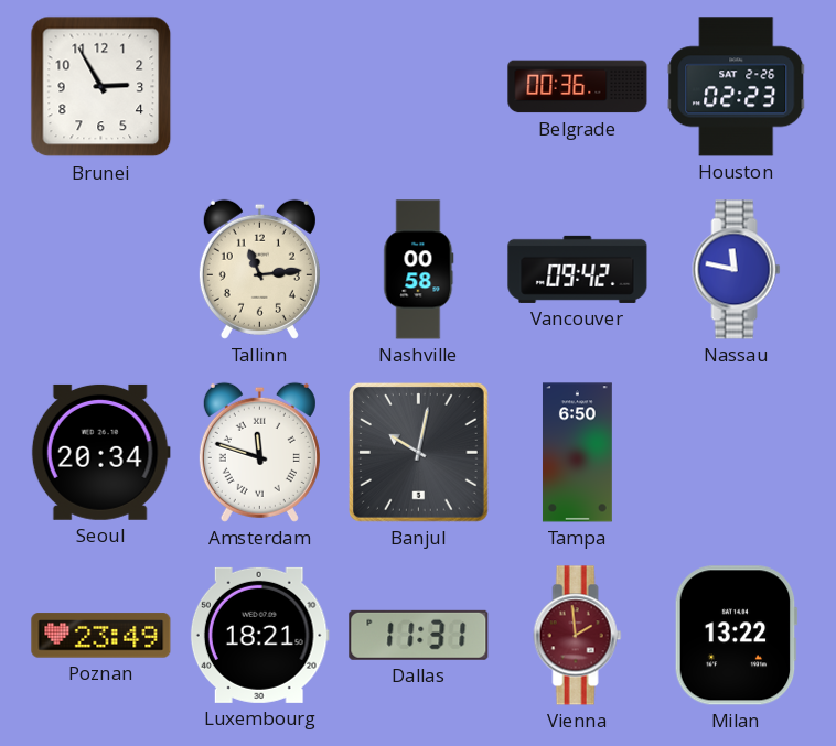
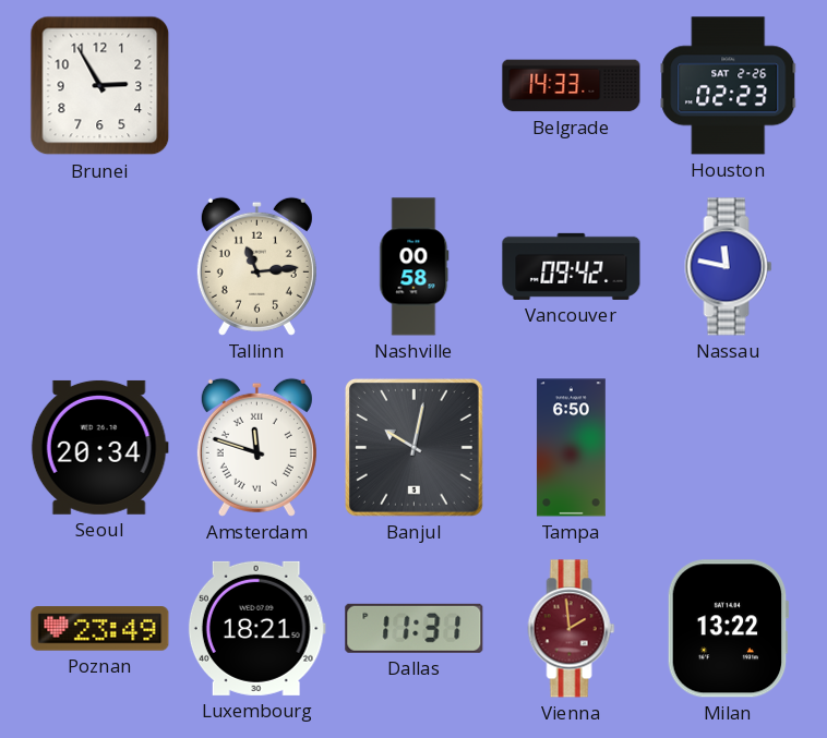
Belgrade: 00:36 -> 14:33 (572, 86)
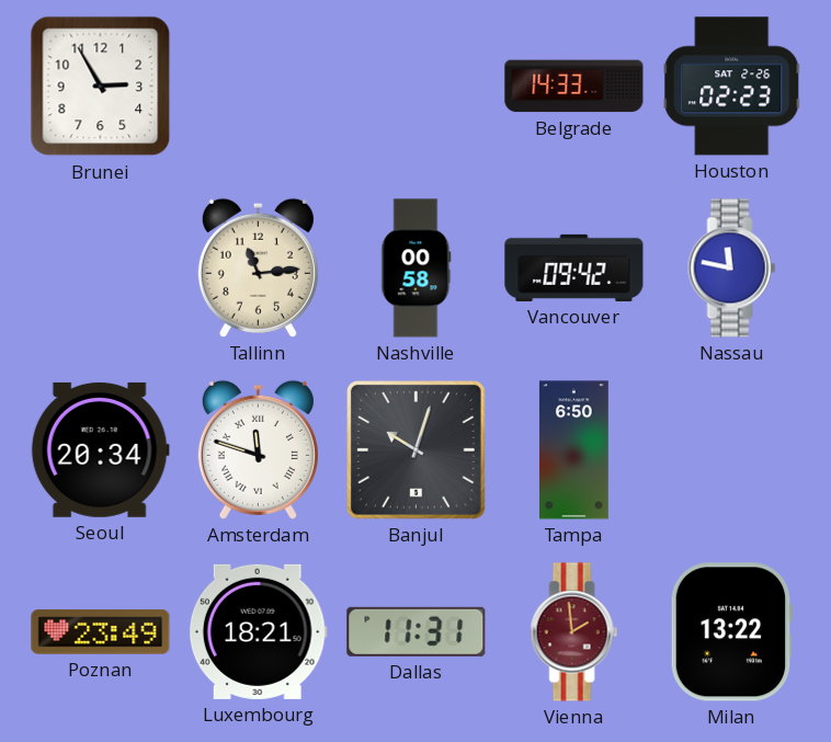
Banjul: 10:02 -> 10:03 (415, 449)
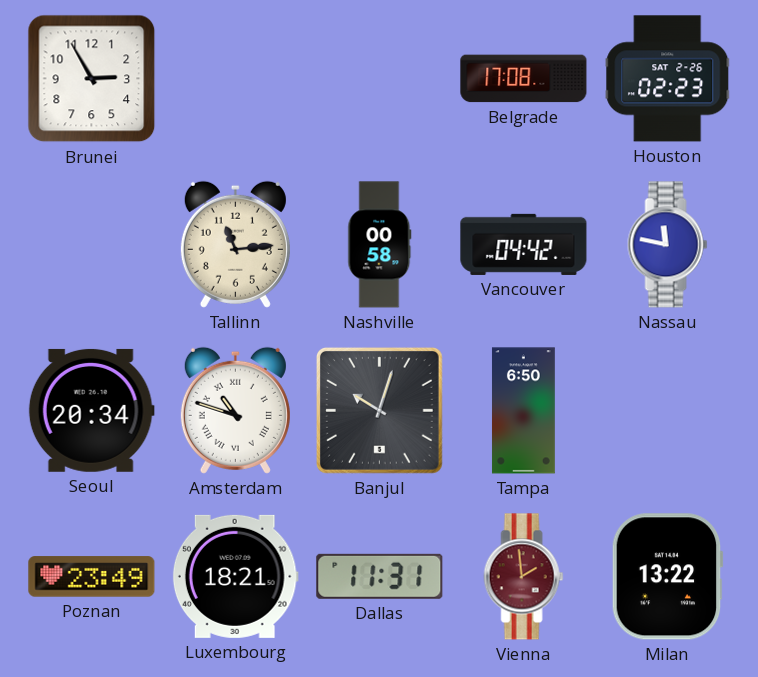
Belgrade: 14:33 -> 17:08 (524, 79)
Vancouver: 09:42 -> 04:42 (524, 244)
Amsterdam: 11:48 -> 10:48 (235, 410)
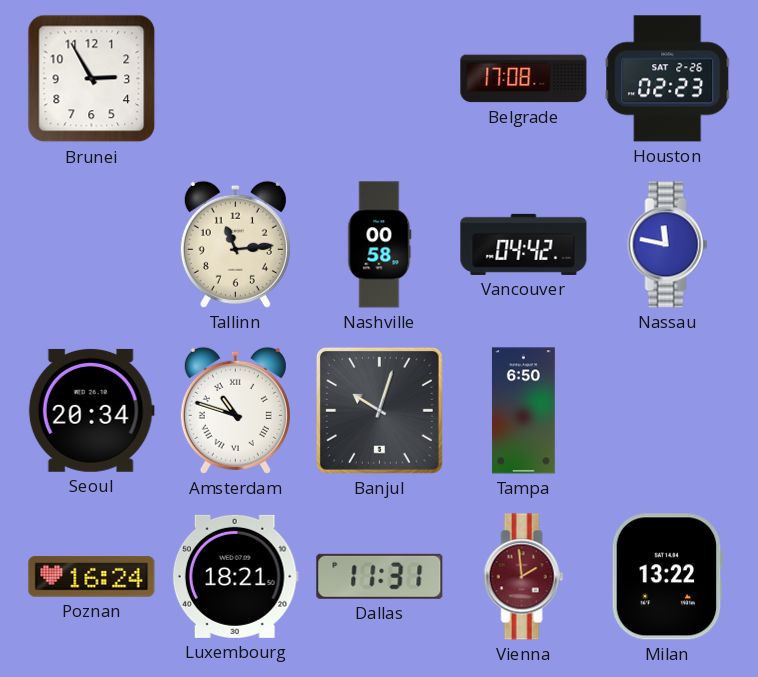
Poznan: 23:49 -> 16:24 (92, 577)
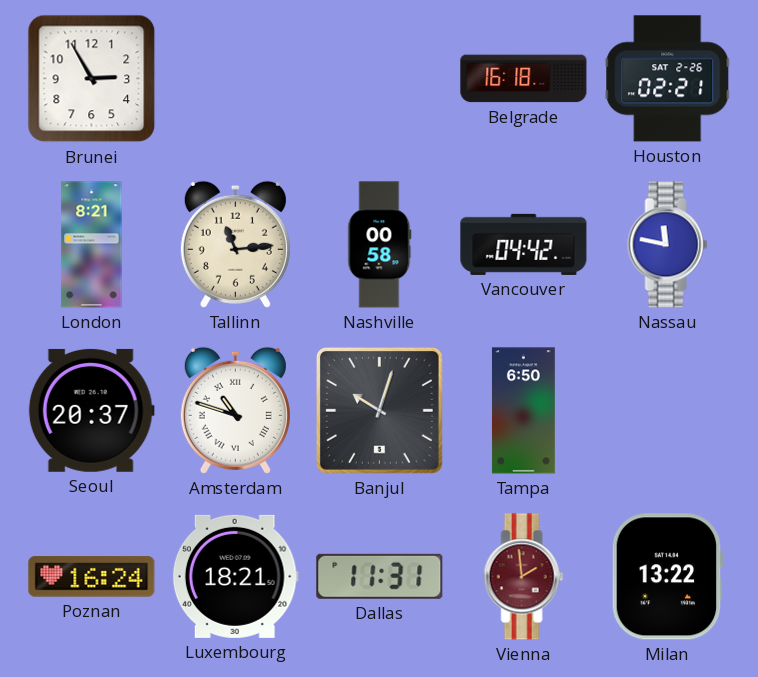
Belgrade: 17:08 -> 16:18 (524, 79)
Houston: 02:23 -> 02:21 (668, 79)
London: none -> 8:21 (92, 245)
Seoul: 20:34 -> 20:37 (91, 410)
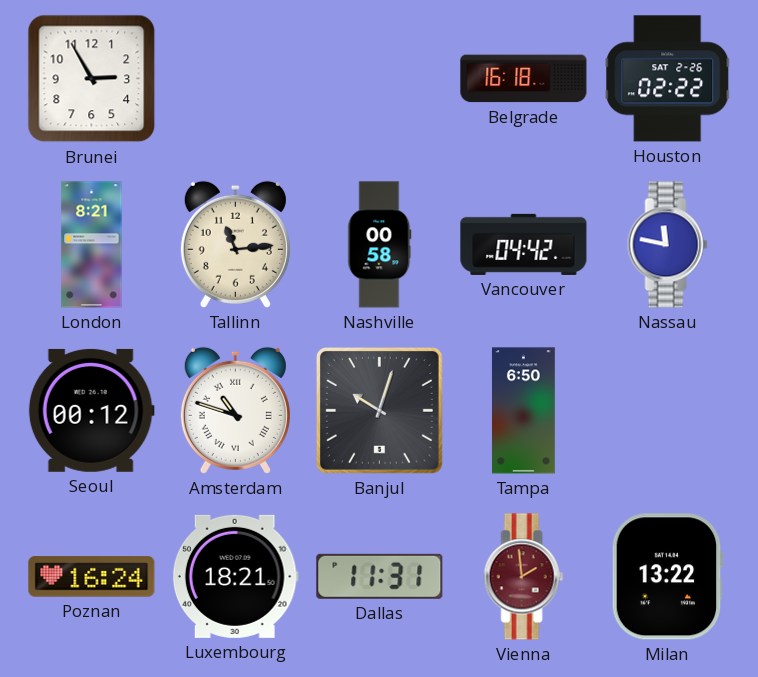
Houston: 02:21 -> 02:22 (668, 79)
Seoul: 20:37 -> 00:12 (91, 410)
